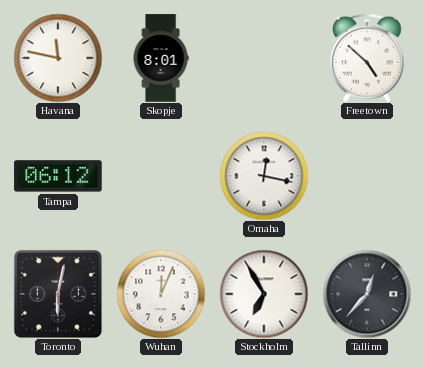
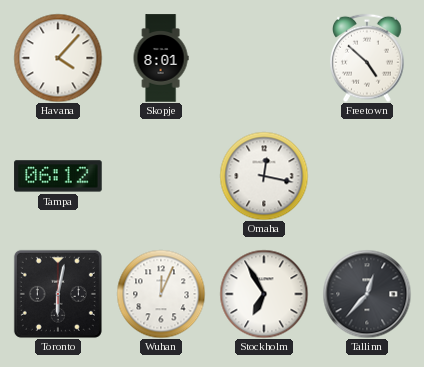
Havana: 11:47 -> 4:07 (58, 58)
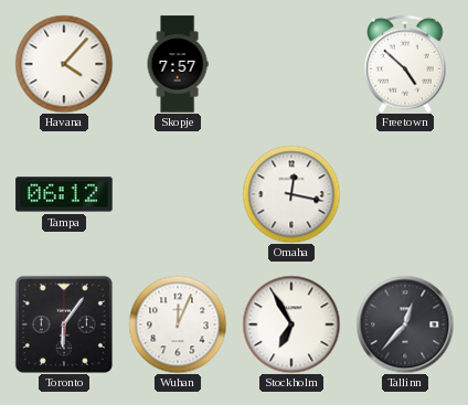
Skopje: 8:01 -> 7:57 (178, 64)
Toronto: 6:02 -> 6:06 (64, 324)
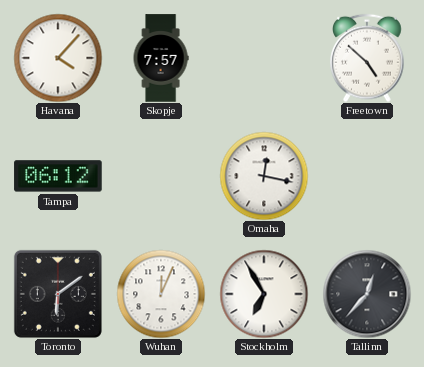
Toronto: 6:06 -> 6:09 (58, 294)
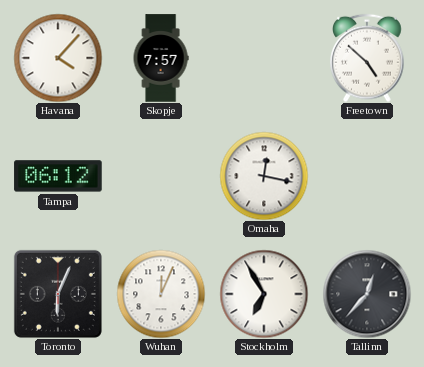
Toronto: 6:09 -> 6:04 (58, 294)
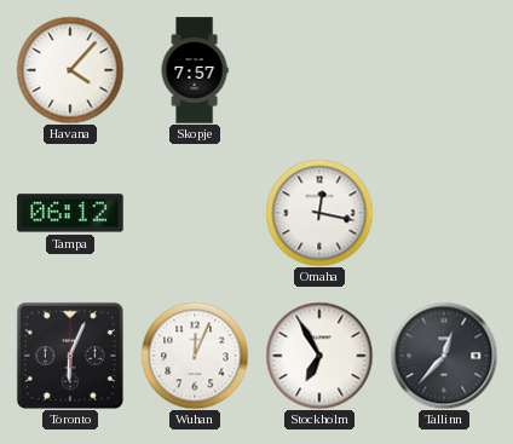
Freetown: 4:52 -> none (368, 58)
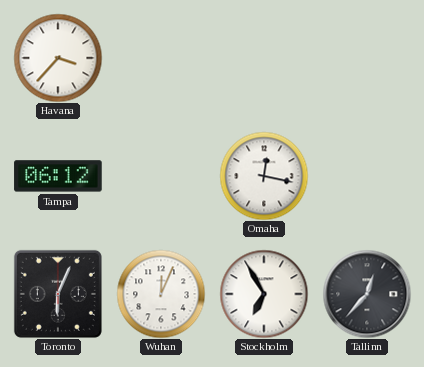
Havana: 4:07 -> 3:37 (58, 58)
Skopje: 7:57 -> none (195, 70)
